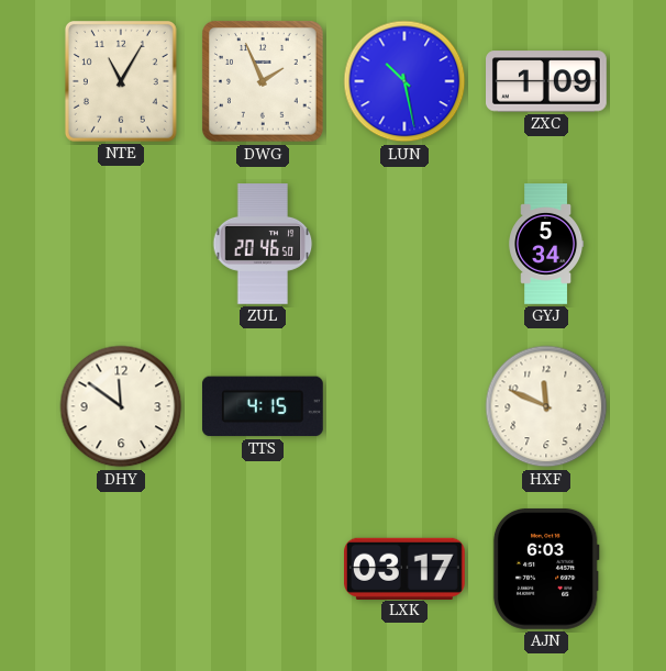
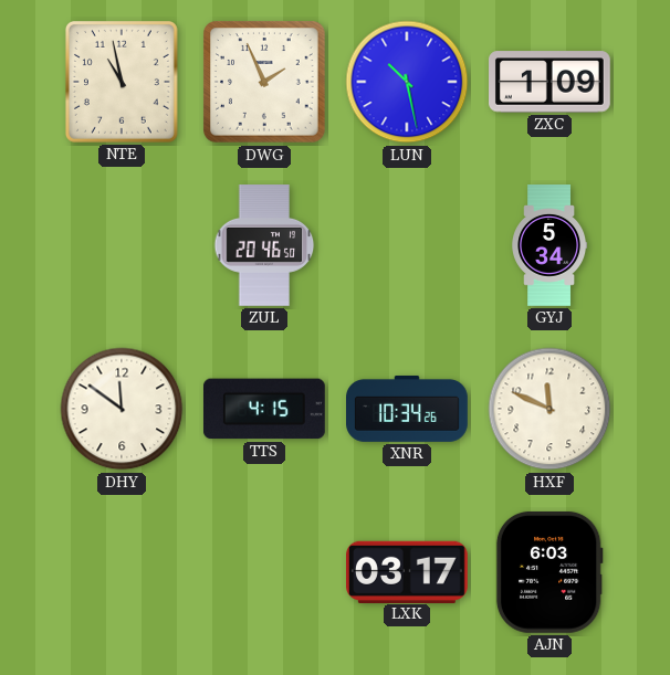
NTE: 11:05 -> 10:58 (122, 82)
XNR: none -> 10:34 (408, 409)
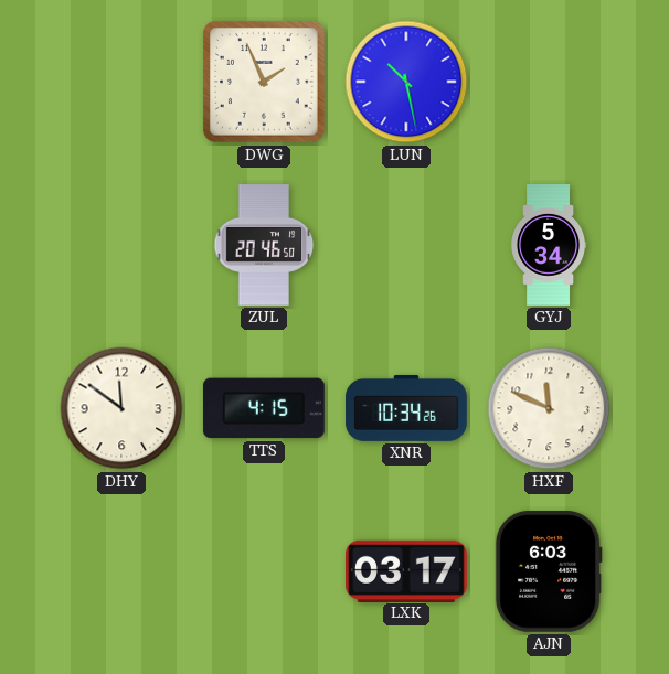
NTE: 10:58 -> none (122, 82)
ZXC: 1:09 -> none (551, 82)
